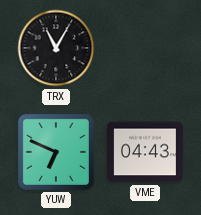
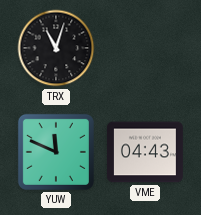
TRX: 11:05 -> 11:03 (56, 48)
YUW: 6:49 -> 11:49 (56, 152)
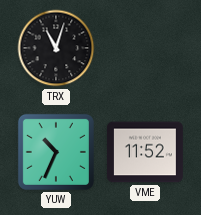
YUW: 11:49 -> 10:34 (56, 152)
VME: 04:43 -> 11:52 (145, 152)
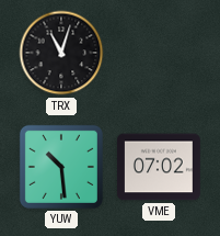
YUW: 10:34 -> 10:29 (61, 167)
VME: 11:52 -> 07:02 (159, 167)
